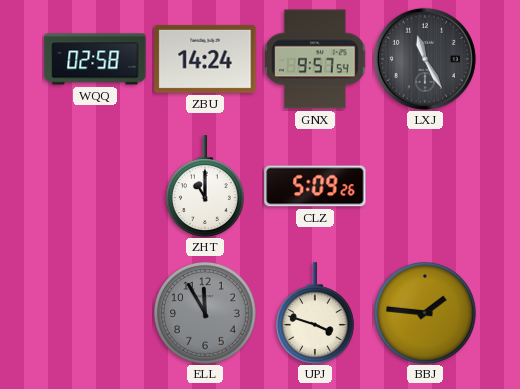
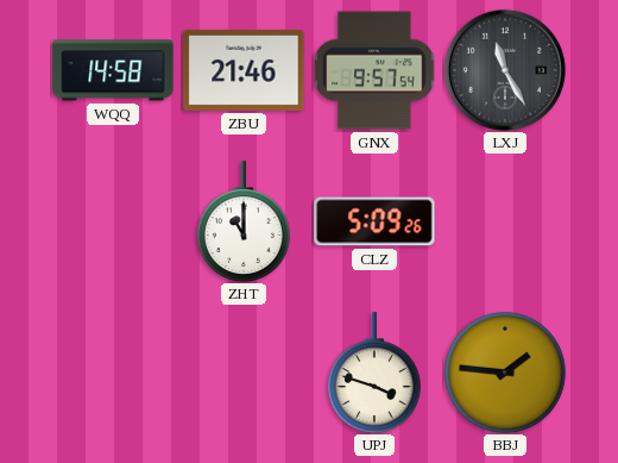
WQQ: 02:58 -> 14:58 (113, 70)
ZBU: 14:24 -> 21:46 (244, 70)
ELL: 11:55 -> none (206, 314)
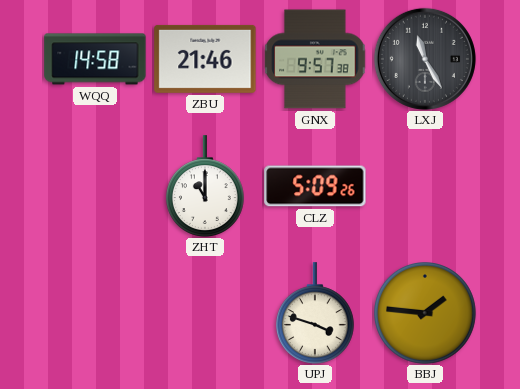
GNX: 9:57:54 -> 9:57:38 (315, 59)
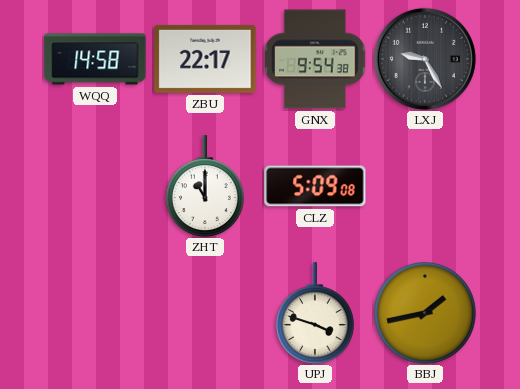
ZBU: 21:46 -> 22:17 (205, 59)
GNX: 9:57 -> 9:54 (315, 59)
LXJ: 11:25 -> 9:25 (425, 59)
CLZ: 5:09:26 -> 5:09:08 (315, 186)
BBJ: 1:46 -> 1:43 (426, 314)
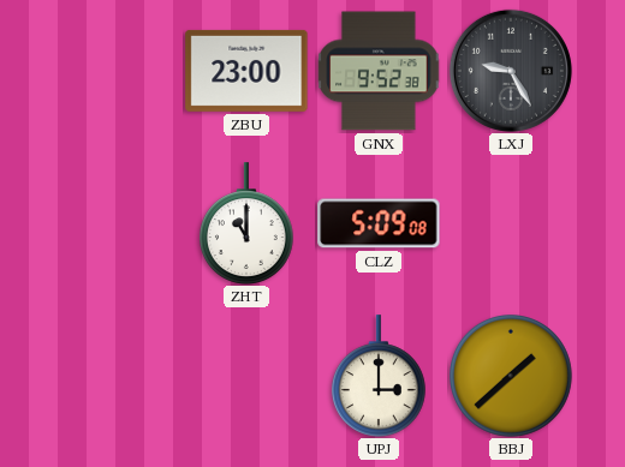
WQQ: 14:58 -> none (95, 59)
ZBU: 22:17 -> 23:00 (246, 71)
GNX: 9:54 -> 9:52 (379, 71)
UPJ: 3:48 -> 3:00 (379, 376)
BBJ: 1:43 -> 1:38 (512, 377)
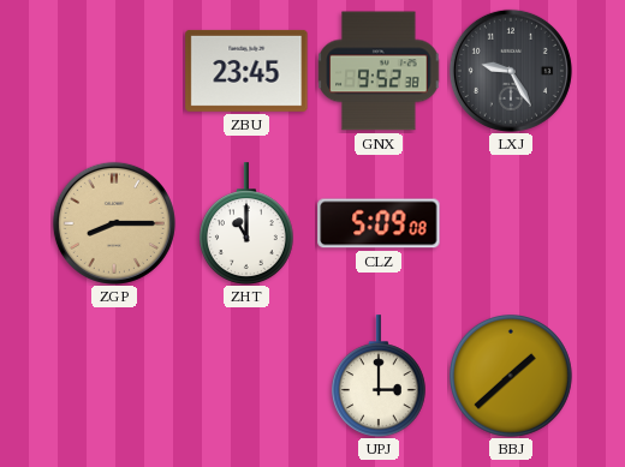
ZBU: 23:00 -> 23:45 (246, 71)
ZGP: none -> 8:15 (114, 223)
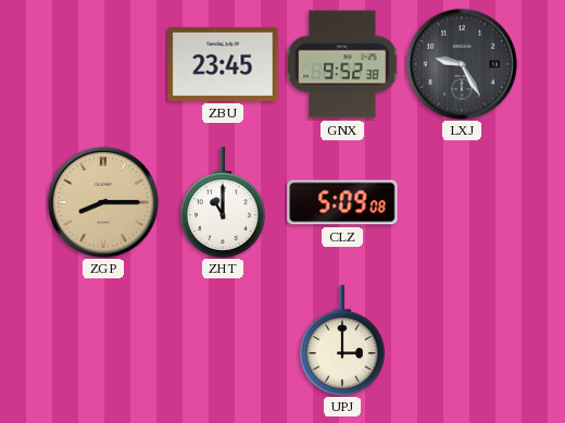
BBJ: 1:38 -> none (512, 377)
